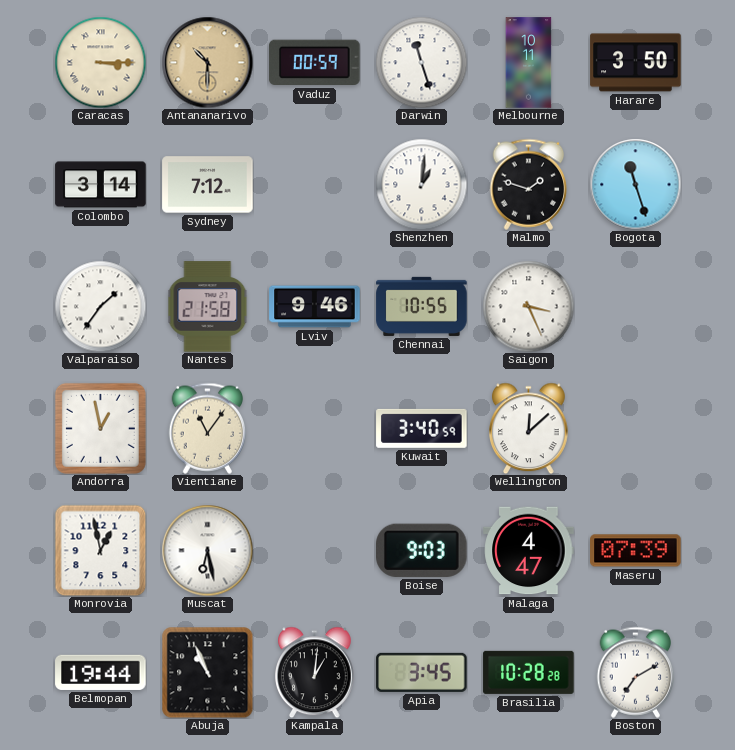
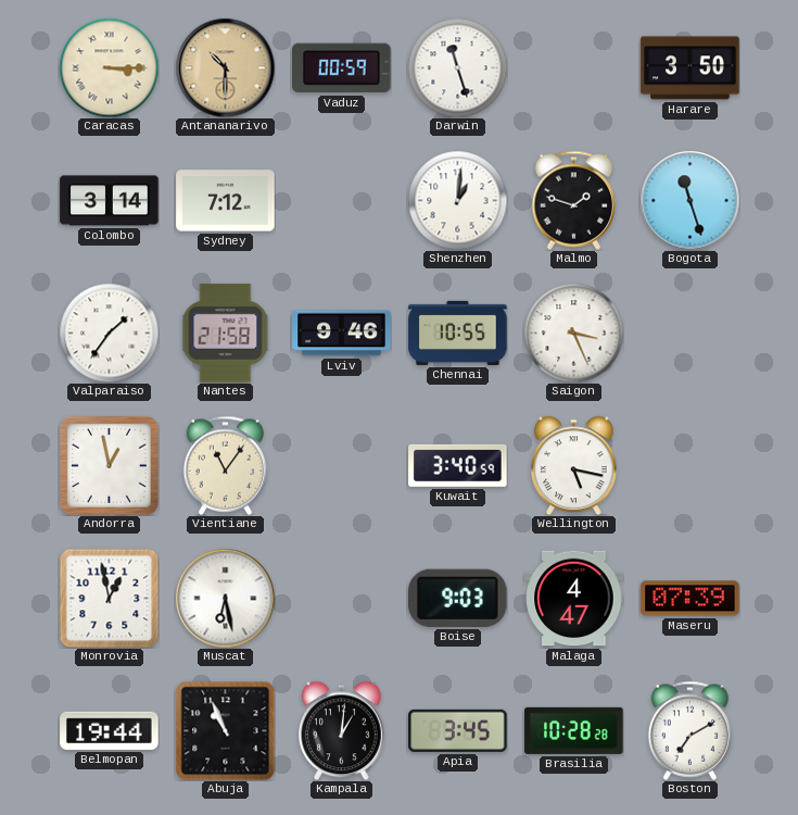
Melbourne: 10:11 -> none (529, 63)
Wellington: 12:08 -> 5:17 (574, 465)
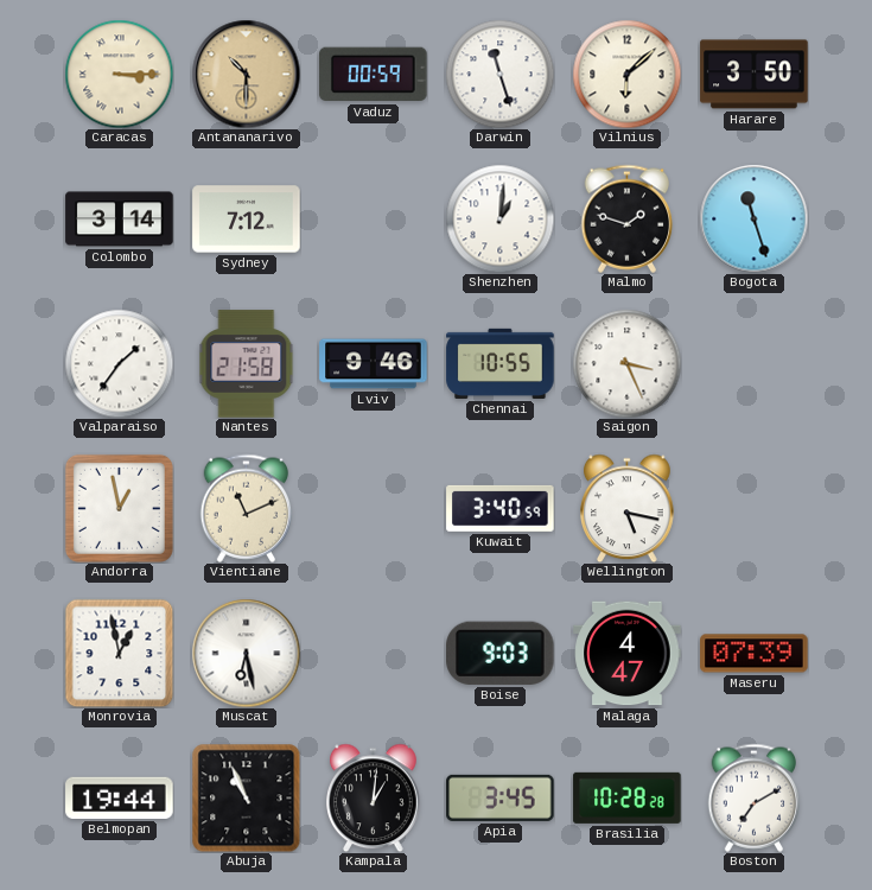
Vilnius: none -> 6:08 (626, 74)
Vientiane: 11:06 -> 11:11 (247, 508)
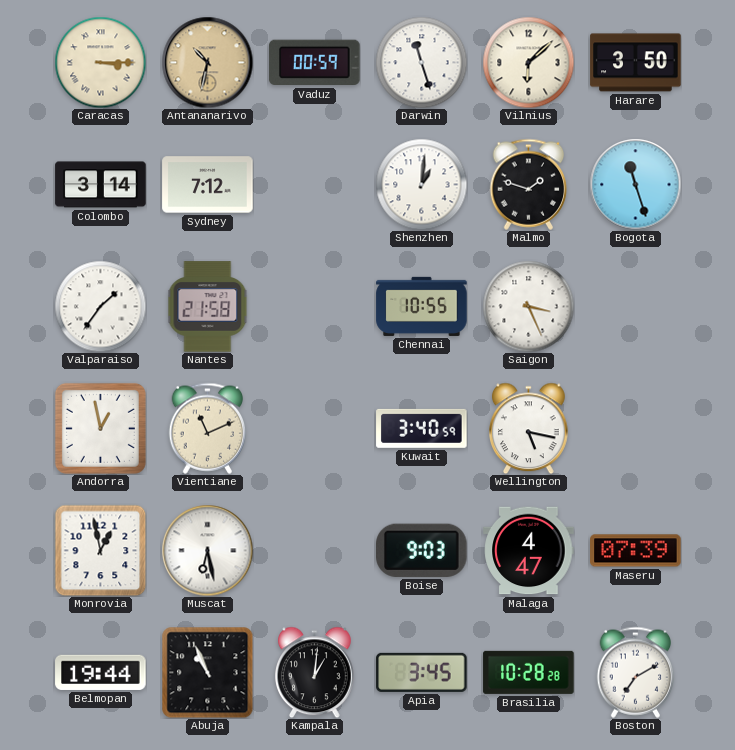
Antananarivo: 10:30 -> 10:32 (207, 62)
Lviv: 9:46 -> none (374, 364)
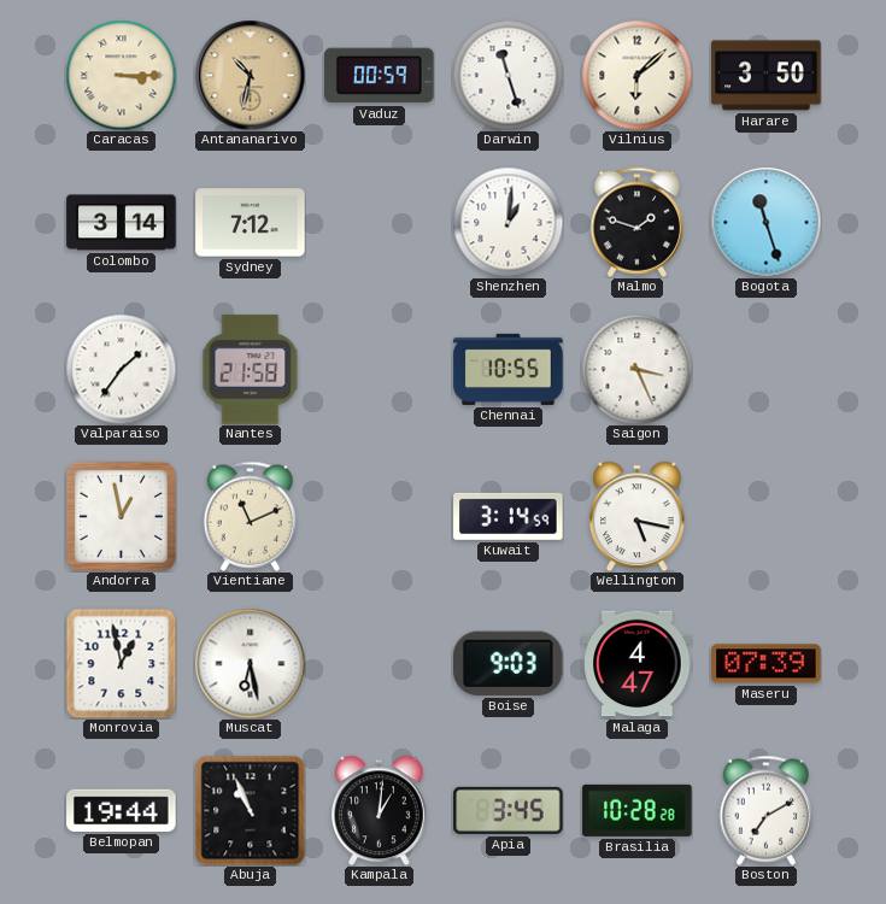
Kuwait: 3:40 -> 3:14 (509, 516)
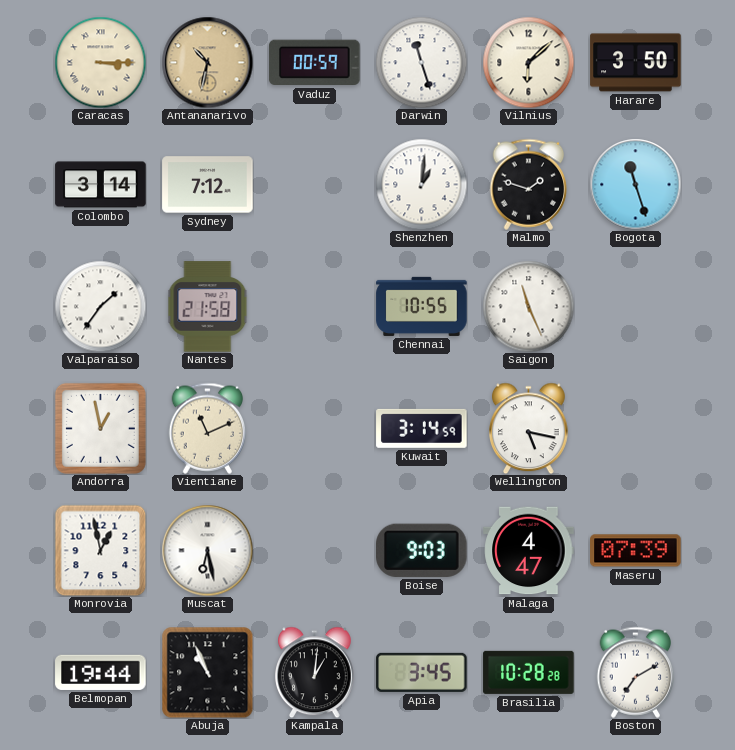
Saigon: 3:26 -> 11:26 (528, 306)
